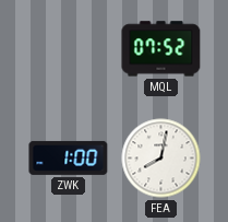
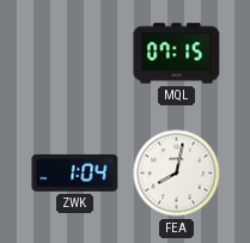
MQL: 07:52 -> 07:15 (177, 54)
ZWK: 1:00 -> 1:04 (75, 172)
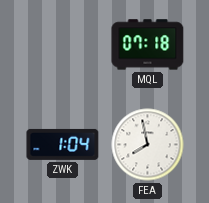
MQL: 07:15 -> 07:18 (148, 45)
FEA: 8:02 -> 7:58 (148, 145)
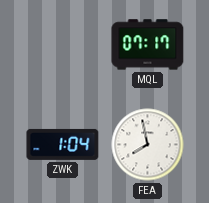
MQL: 07:18 -> 07:17 (148, 45)
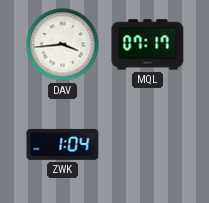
DAV: none -> 3:44 (63, 45)
FEA: 7:58 -> none (148, 145)
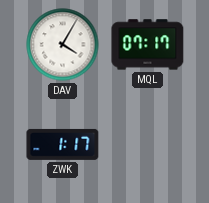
DAV: 3:44 -> 4:05 (63, 45)
ZWK: 1:04 -> 1:17 (63, 144)
